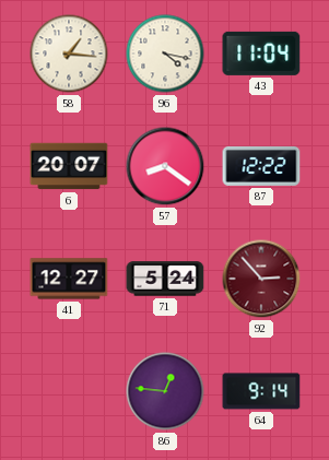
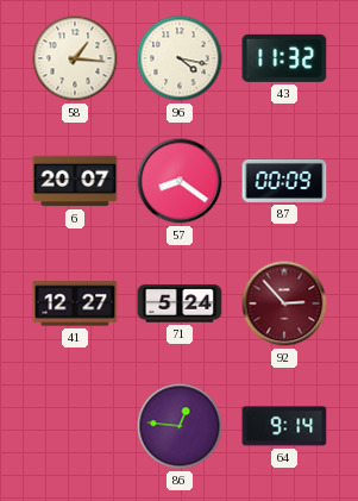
43: 11:04 -> 11:32 (284, 58)
87: 12:22 -> 00:09 (284, 181)
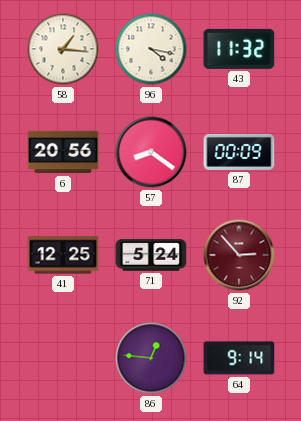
6: 20:07 -> 20:56 (63, 152)
41: 12:27 -> 12:25 (63, 255)
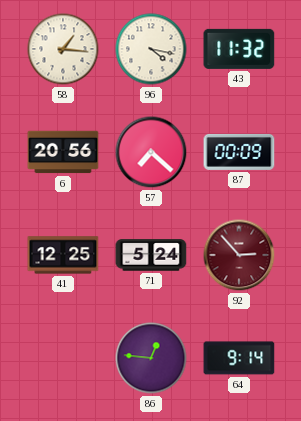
57: 8:21 -> 7:22 (151, 152)
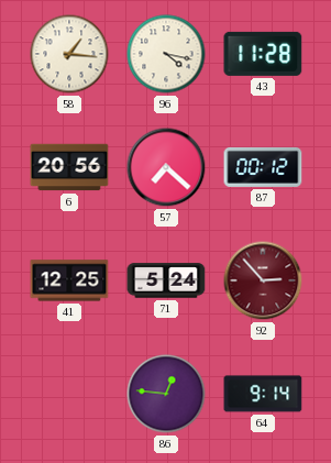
43: 11:32 -> 11:28 (263, 54)
87: 00:09 -> 00:12 (263, 167)
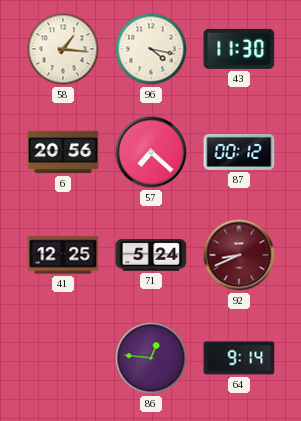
43: 11:28 -> 11:30 (239, 49)
92: 2:53 -> 8:41 (239, 255)
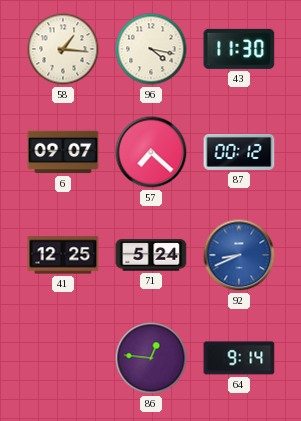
6: 20:56 -> 09:07 (63, 152)
92 dial: burgundy -> blue (239, 255)
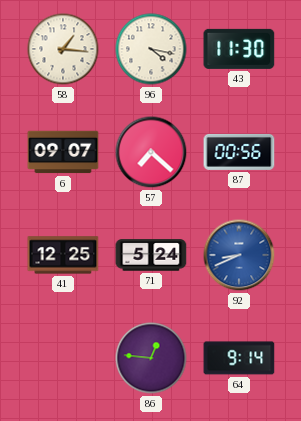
87: 00:12 -> 00:56 (239, 152)
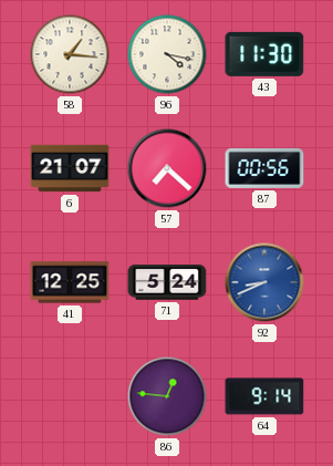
6: 09:07 -> 21:07 (70, 168)
